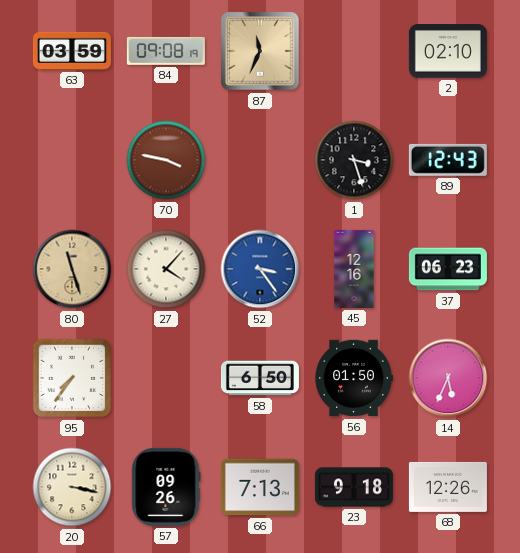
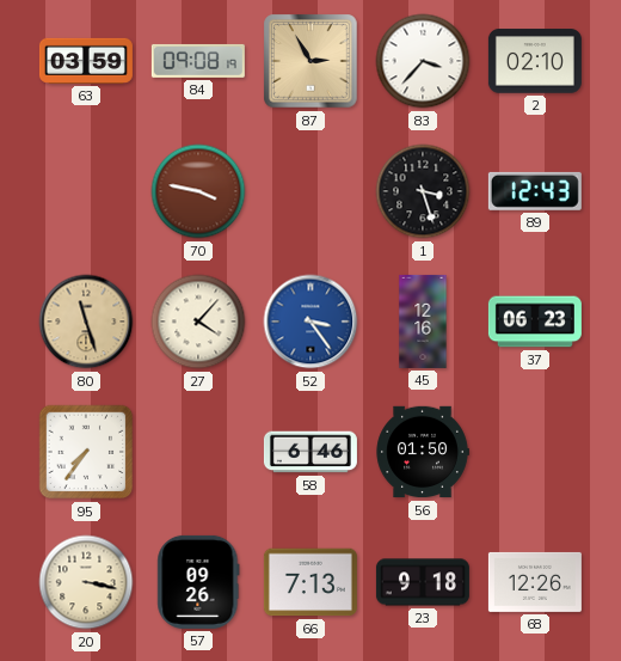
87: 11:34 -> 2:55 (310, 61)
83: none -> 3:37 (423, 61)
58: 6:50 -> 6:46 (310, 452)
14: 5:34 -> none (448, 378)
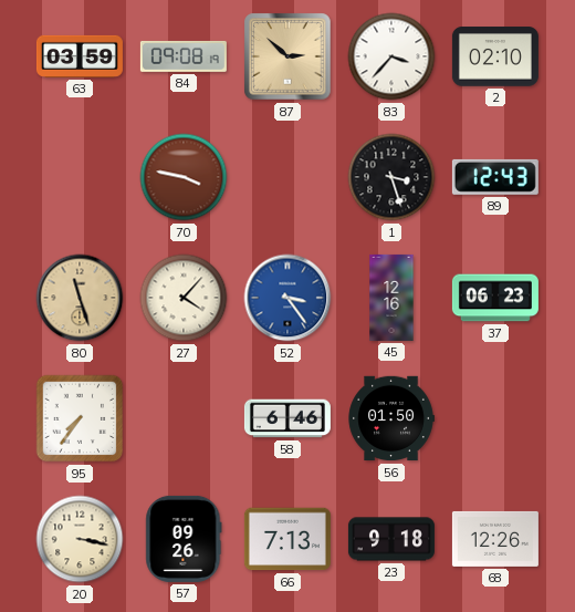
87: 2:55 -> 2:52 (287, 56)
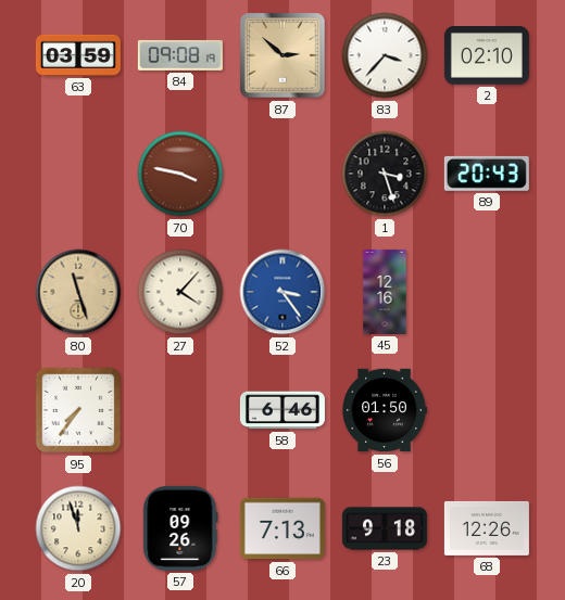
89: 12:43 -> 20:43 (487, 174)
37: 06:23 -> none (495, 298)
20: 3:17 -> 11:57 (78, 528)
